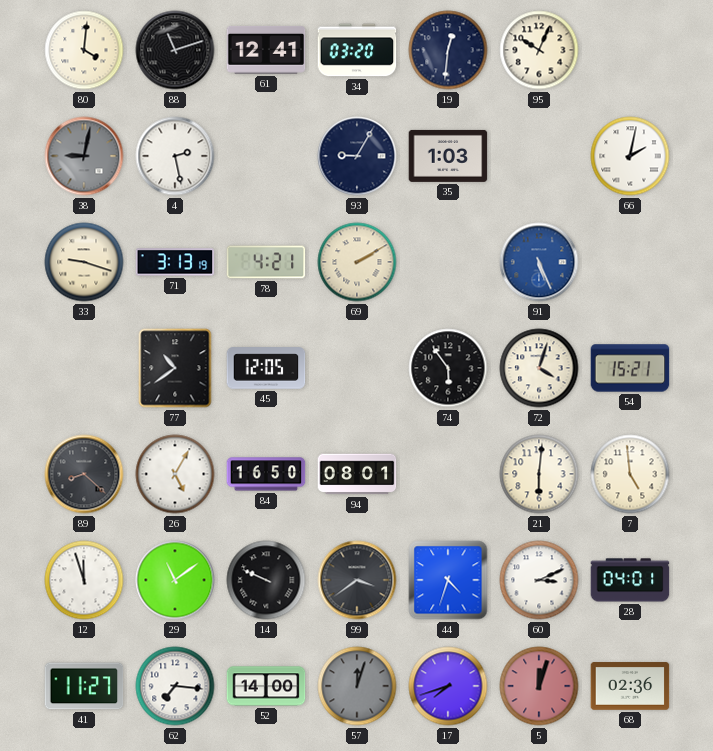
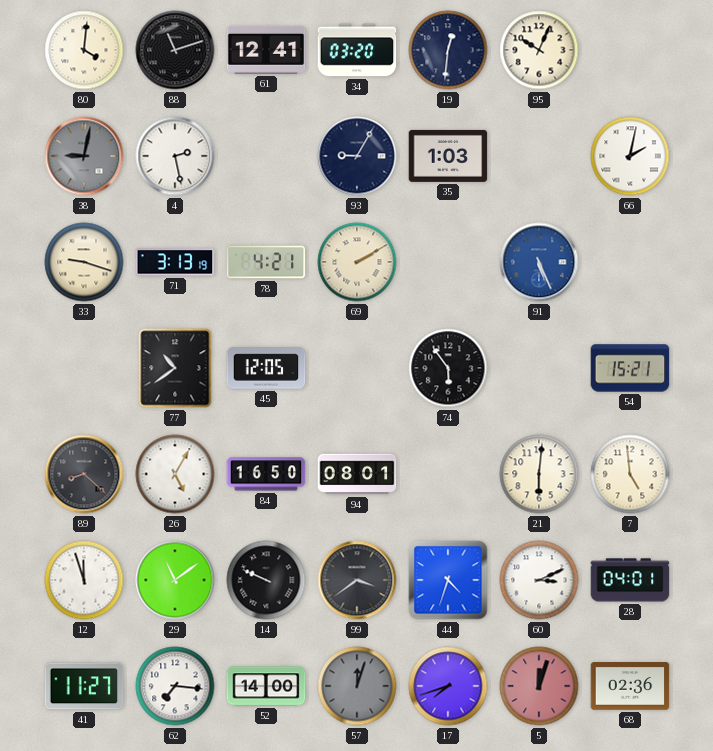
72: 4:03 -> none (539, 368)
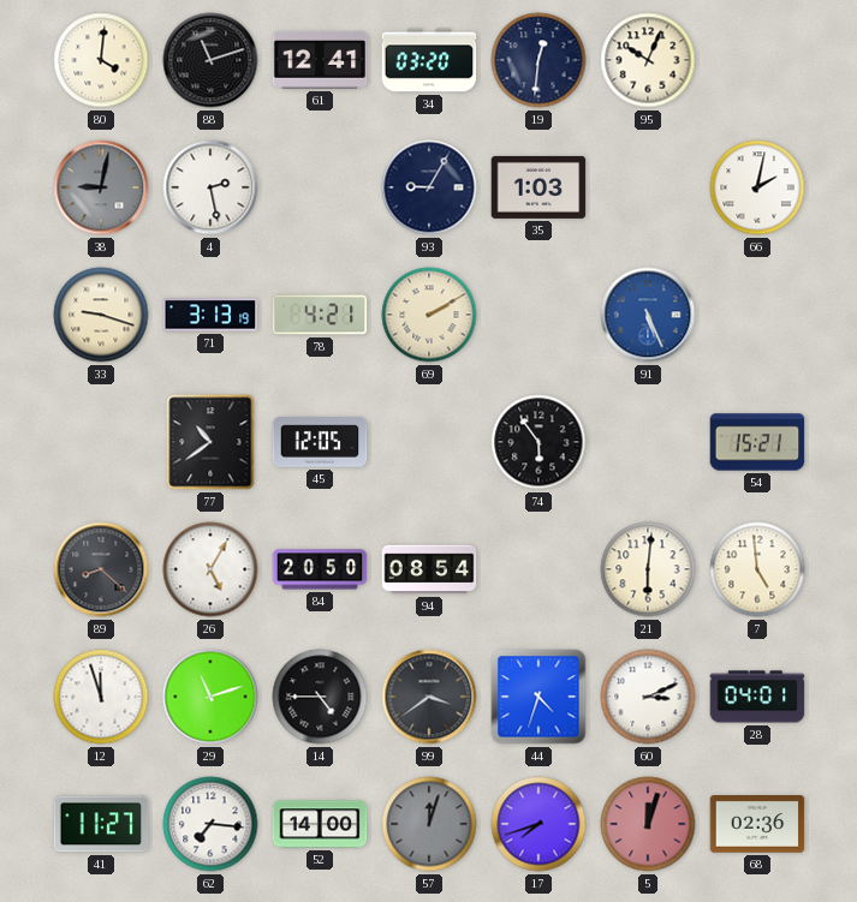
84: 16:50 -> 20:50 (320, 569)
94: 08:01 -> 08:54 (429, 569)
29: 11:09 -> 11:12 (210, 697)
14: 9:49 -> 4:45 (320, 697)
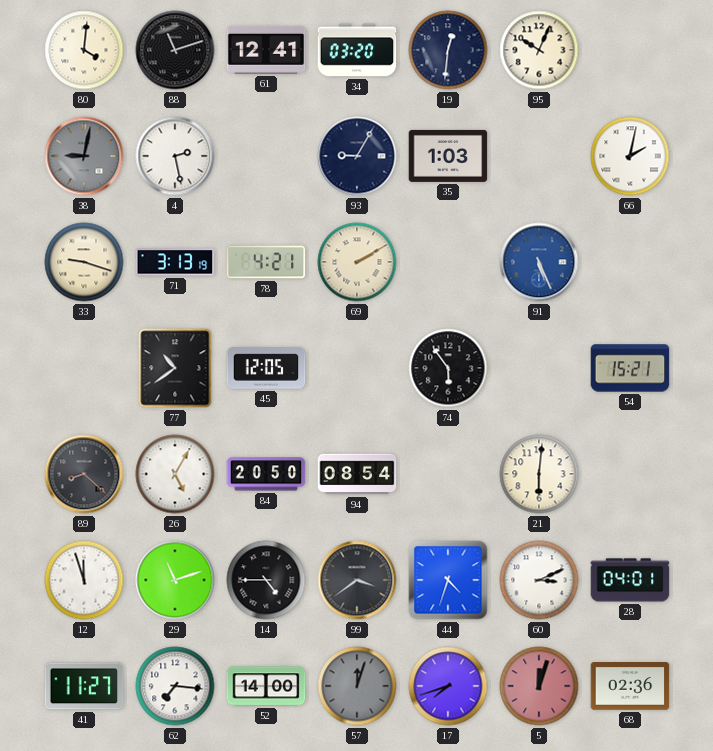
7: 4:59 -> none (757, 569)
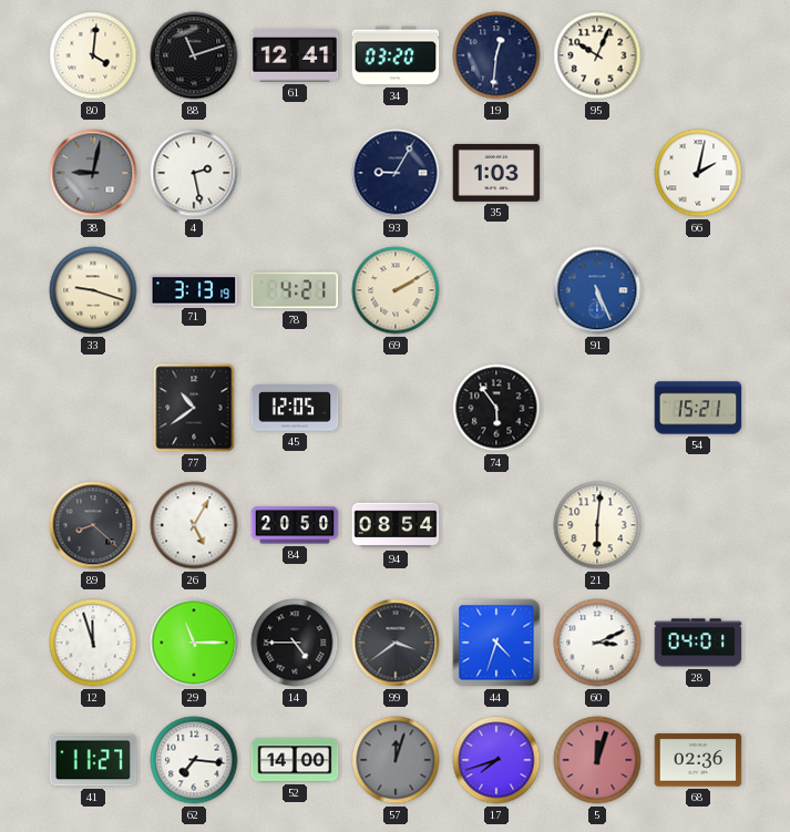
29: 11:12 -> 11:15 (194, 643)
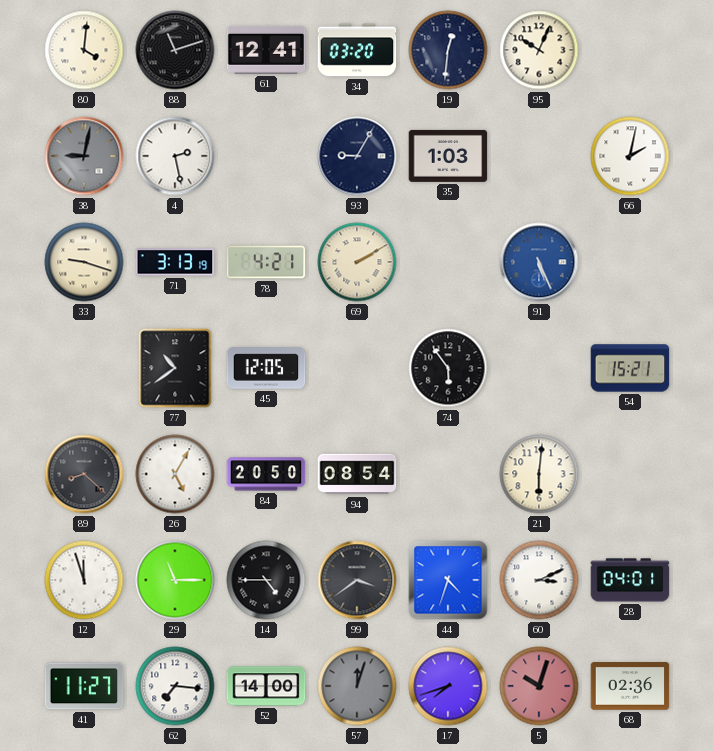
5: 12:03 -> 10:03 (539, 686)
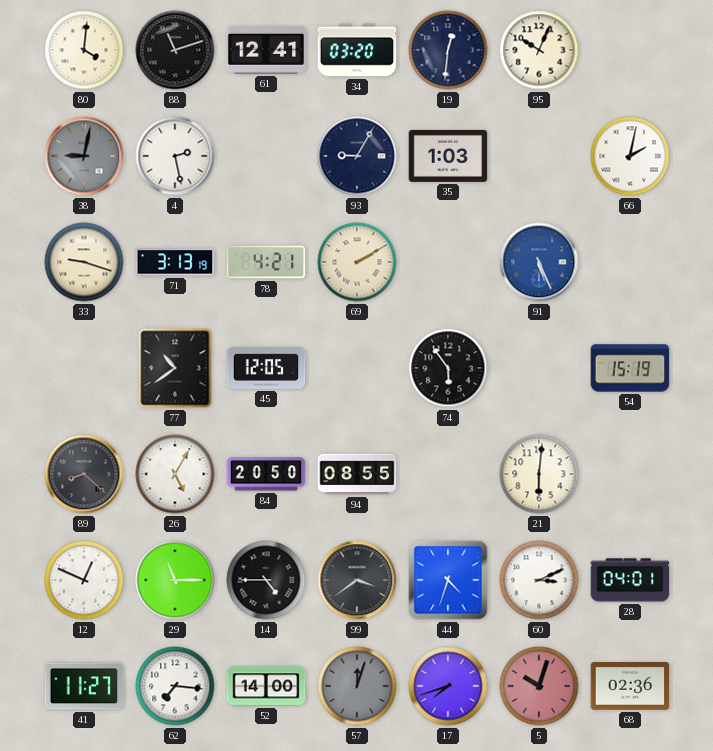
54: 15:21 -> 15:19 (630, 368)
94: 08:54 -> 08:55 (357, 474)
12: 11:57 -> 12:49 (84, 580)
